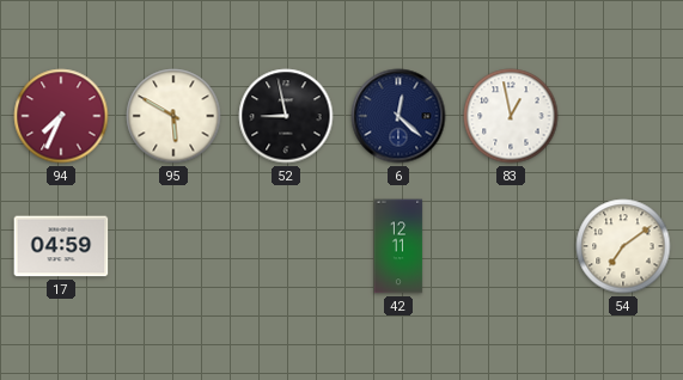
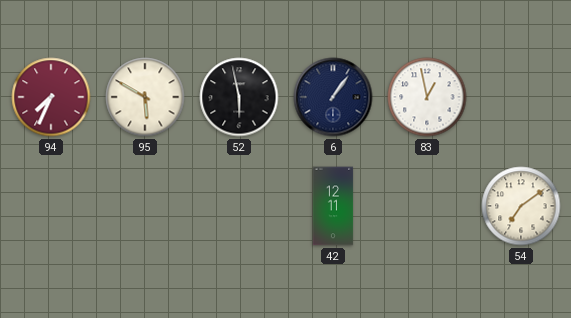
52: 8:58 -> 5:58 (239, 97)
6: 12:22 -> 1:06 (333, 97)
17: 04:59 -> none (61, 246)
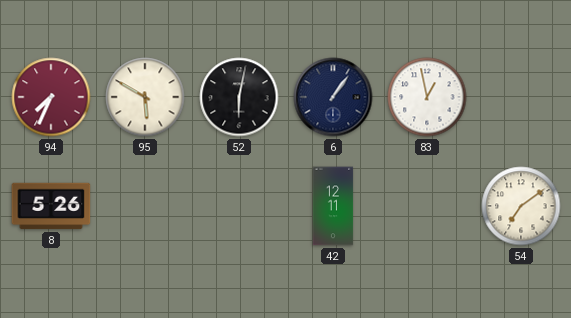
52: 5:58 -> 6:02 (239, 97)
8: none -> 5:26 (51, 206)
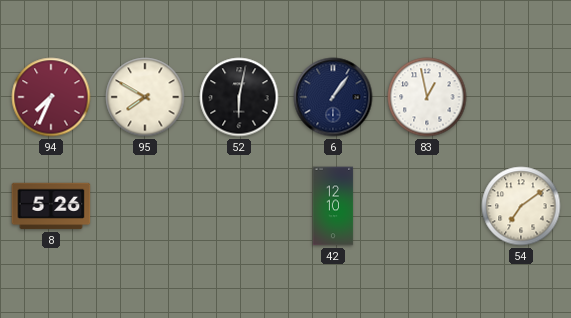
95: 5:50 -> 7:50 (145, 97)
42: 12:11 -> 12:10 (333, 206)
